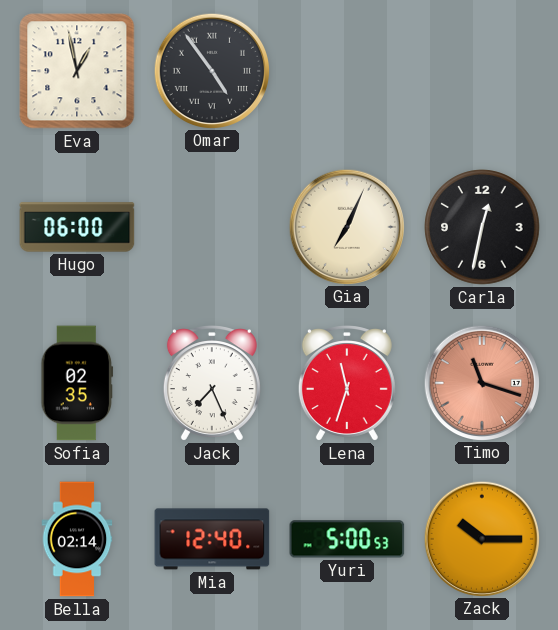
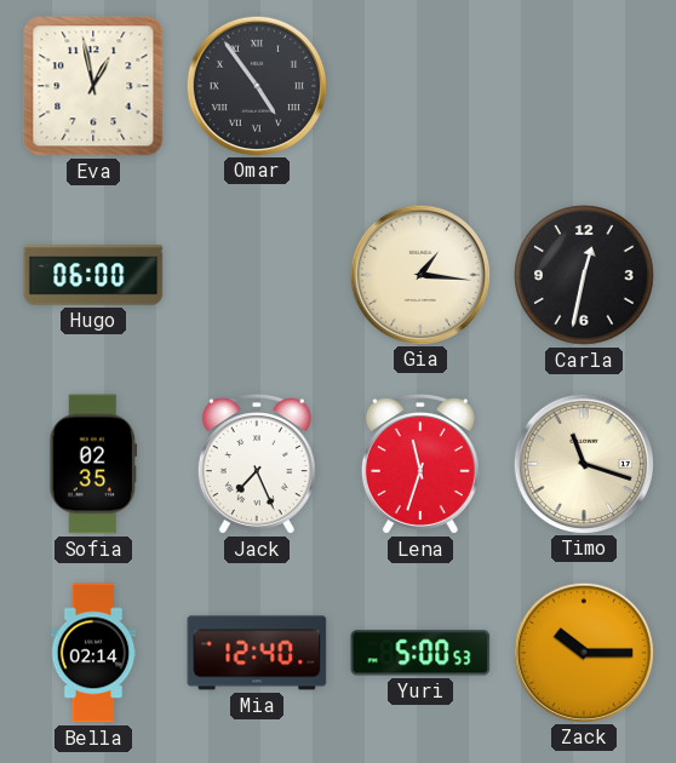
Gia: 7:04 -> 1:16 (419, 274)
Timo dial: salmon -> cream (583, 463)
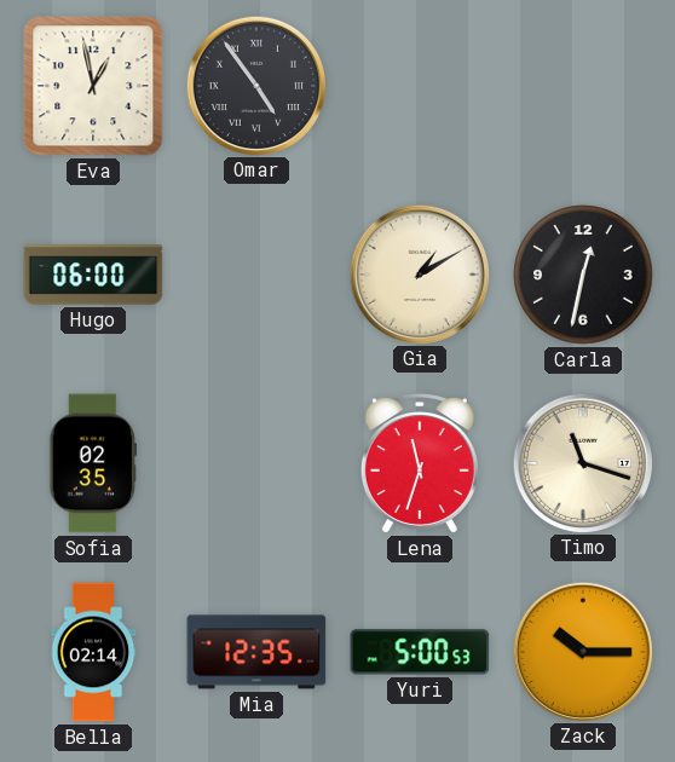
Gia: 1:16 -> 1:10 (419, 273)
Jack: 7:26 -> none (257, 464)
Mia: 12:40 -> 12:35 (256, 652)
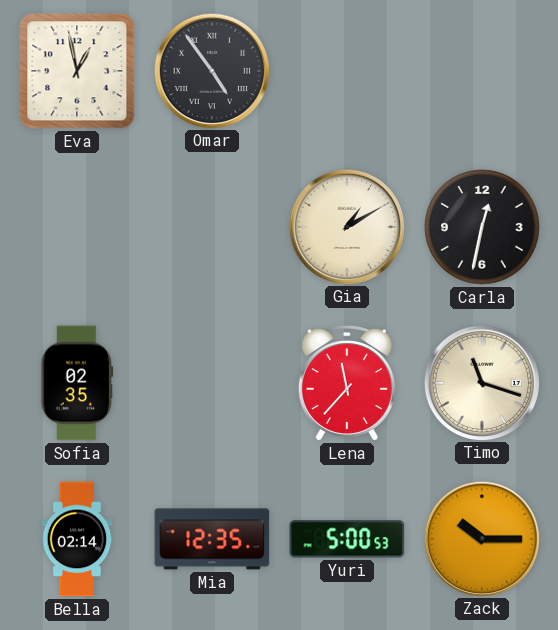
Hugo: 06:00 -> none (93, 275)
Lena: 11:33 -> 11:37 (347, 383)
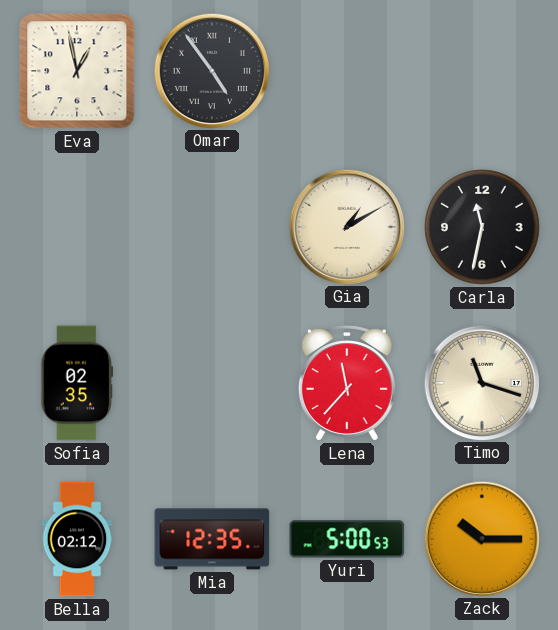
Carla: 12:32 -> 11:32 (482, 227)
Bella: 02:14 -> 02:12 (77, 539)
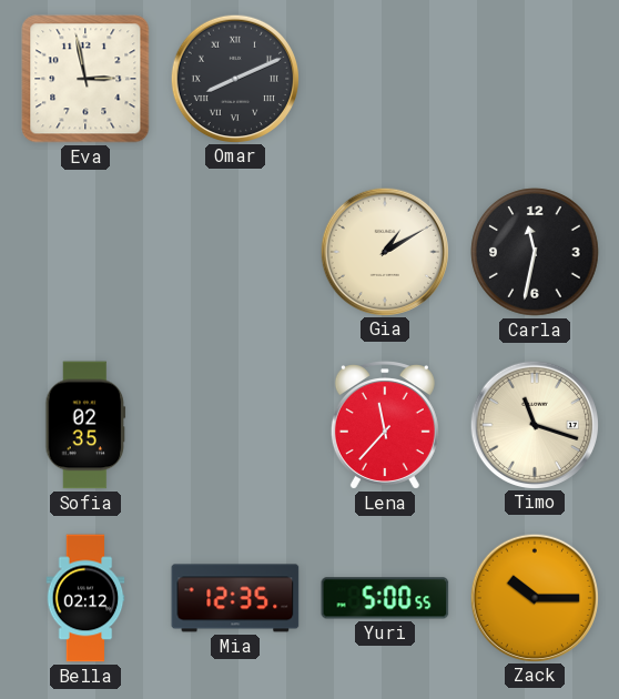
Eva: 12:58 -> 2:58 (85, 79)
Omar: 4:54 -> 8:11 (234, 78)
Yuri: 5:00:53 -> 5:00:55 (385, 598)
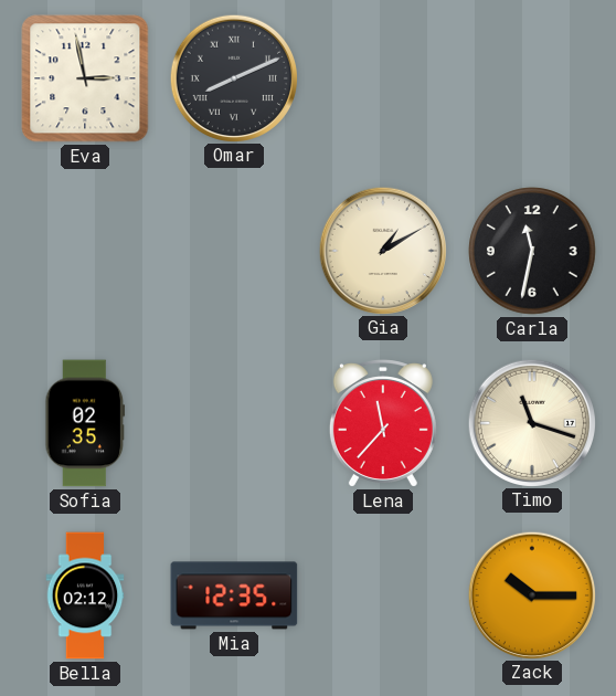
Yuri: 5:00 -> none (385, 598)
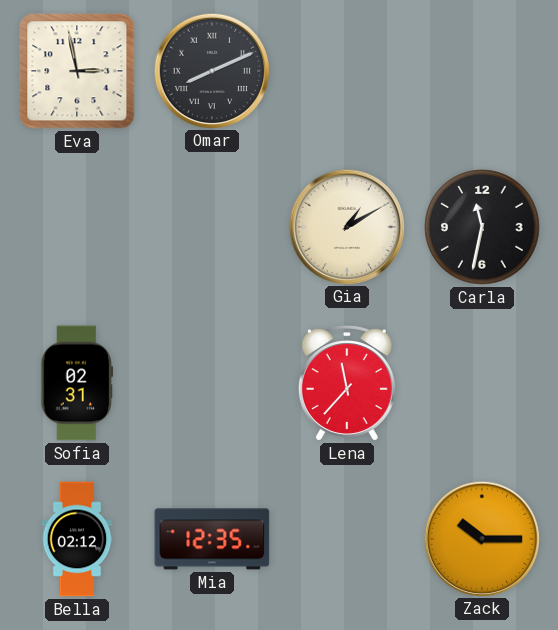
Sofia: 02:35 -> 02:31 (77, 383)
Timo: 11:18 -> none (531, 422)
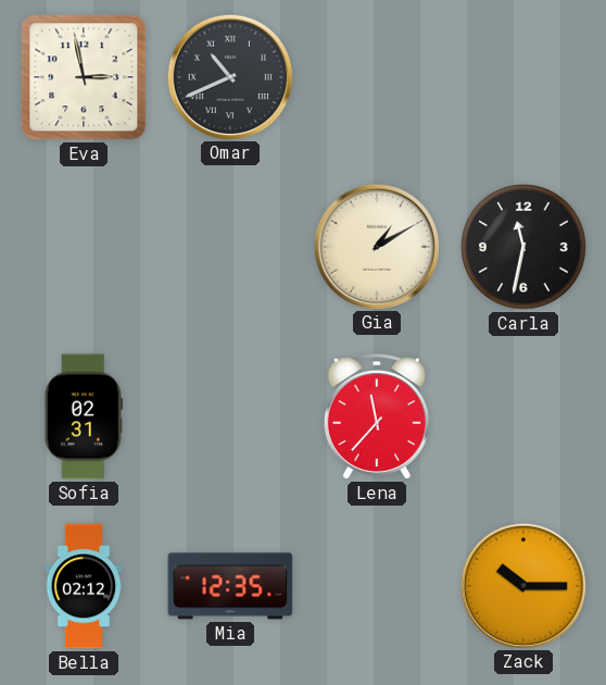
Omar: 8:11 -> 10:41 (229, 76)
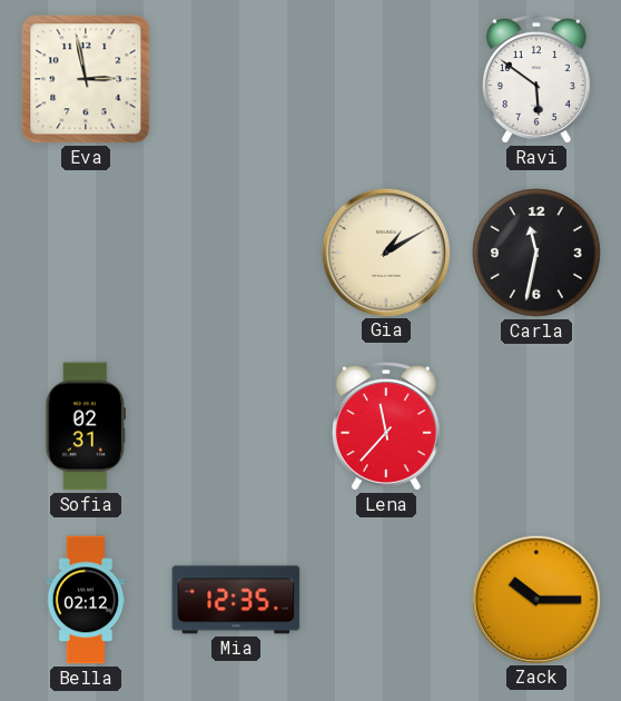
Omar: 10:41 -> none (229, 76)
Ravi: none -> 5:51 (536, 79)
